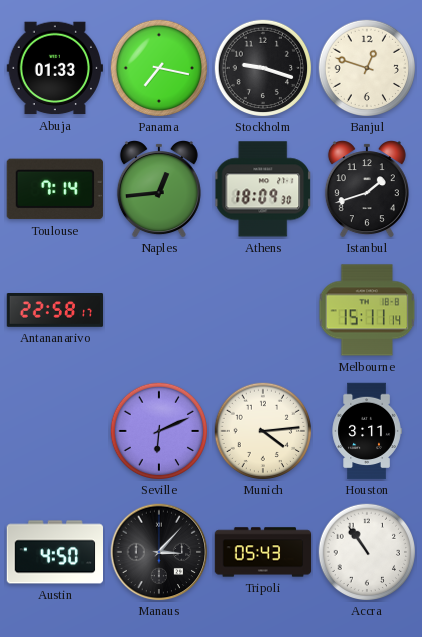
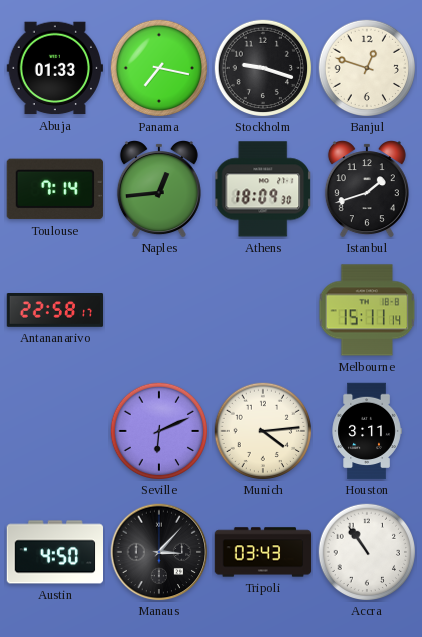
Tripoli: 05:43 -> 03:43 (263, 552)
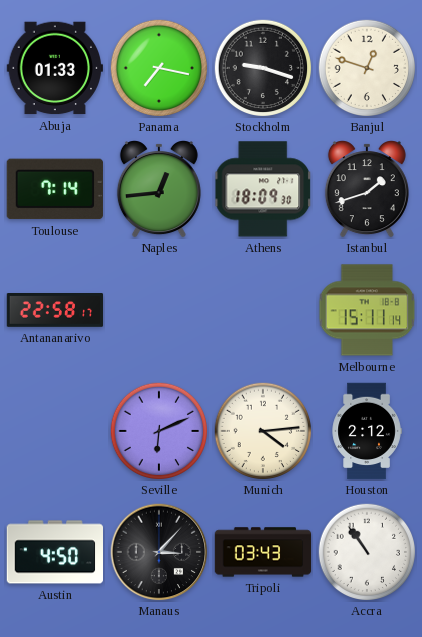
Houston: 3:11 -> 2:12 (367, 431)
